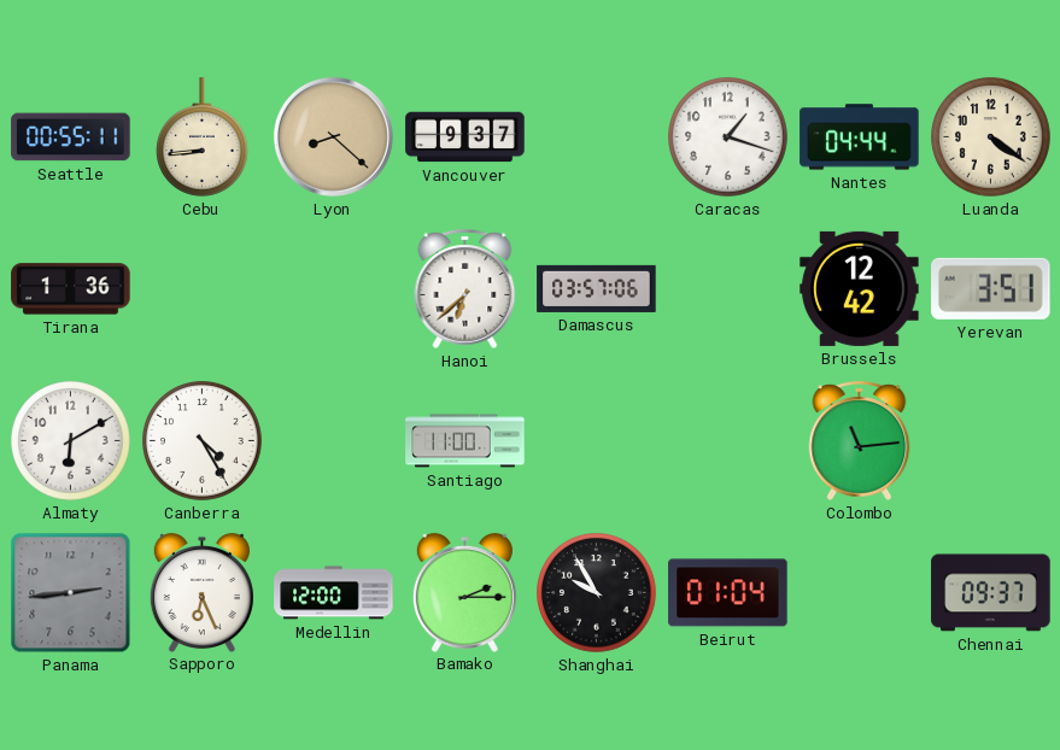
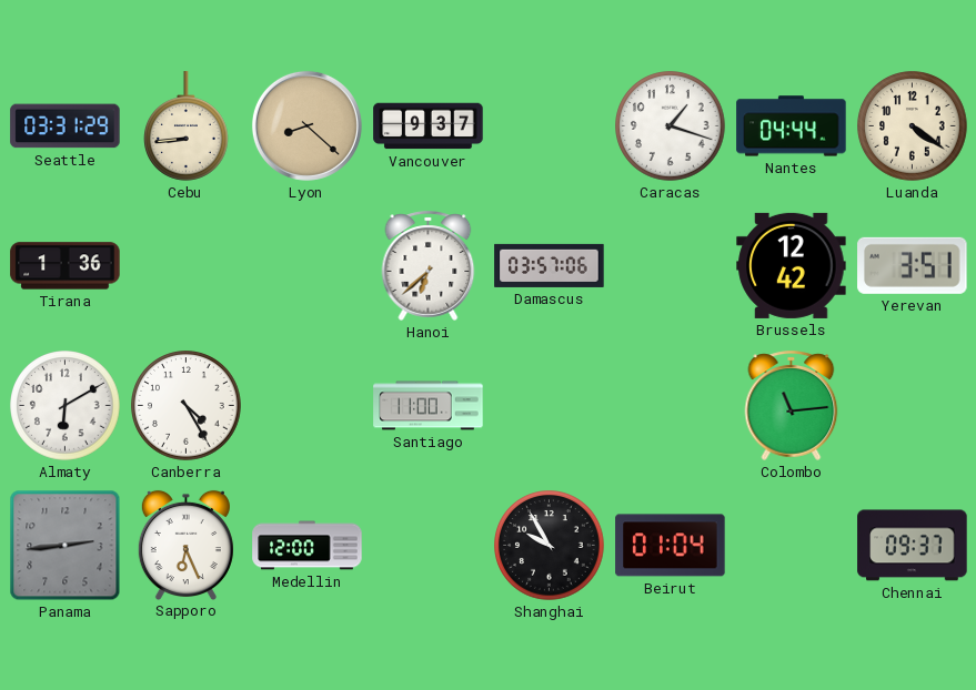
Seattle: 00:55 -> 03:31 (66, 126)
Bamako: 2:15 -> none (464, 592)
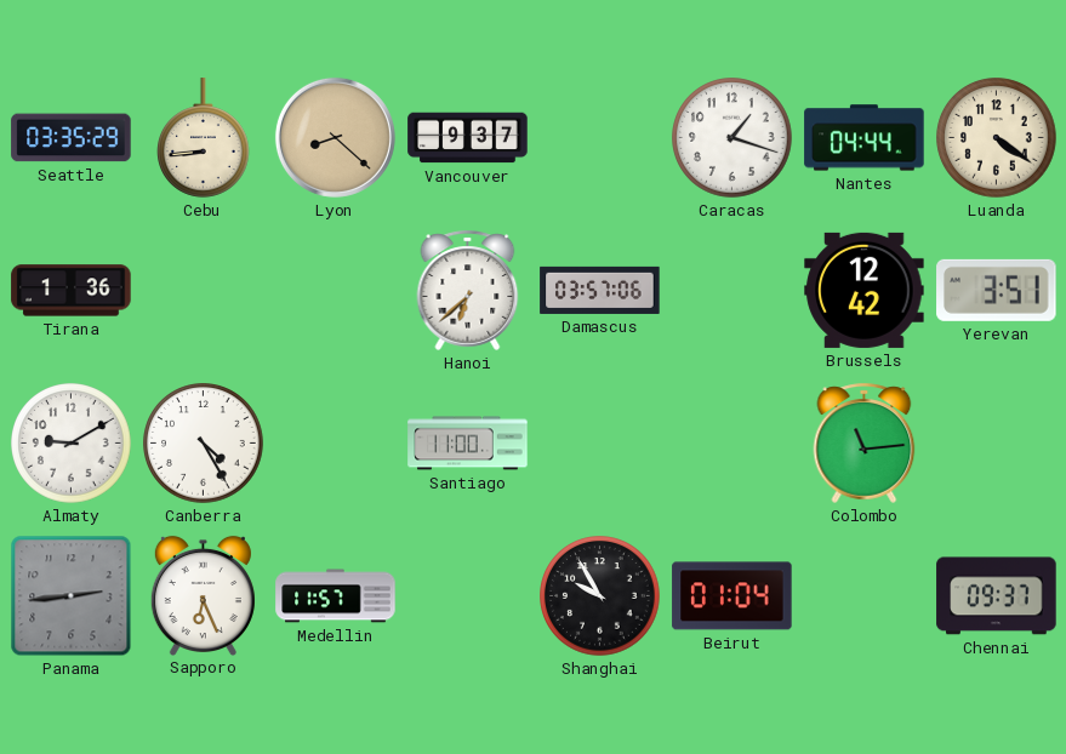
Seattle: 03:31 -> 03:35 (72, 138)
Almaty: 6:10 -> 9:10 (72, 444)
Medellin: 12:00 -> 11:57 (336, 596)
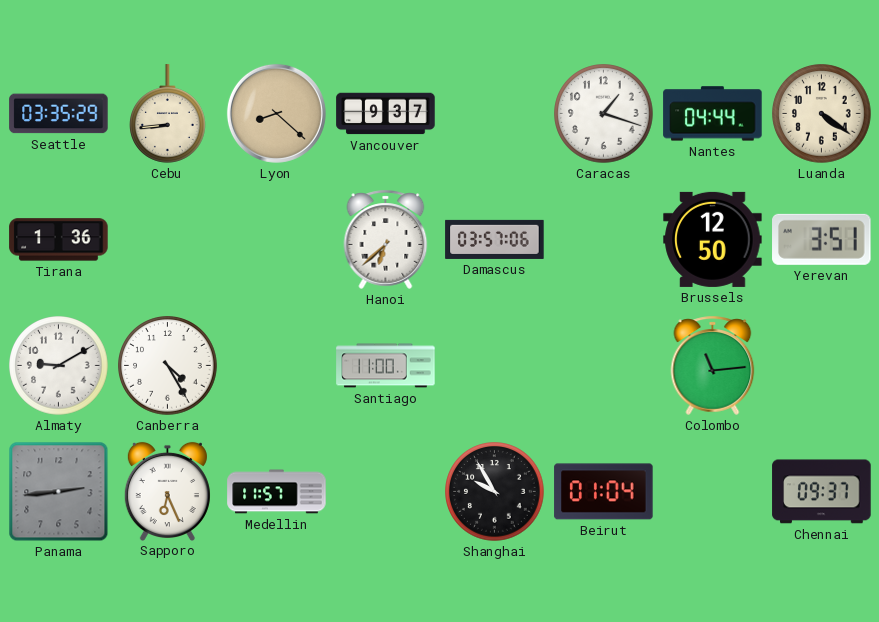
Brussels: 12:42 -> 12:50 (713, 239)
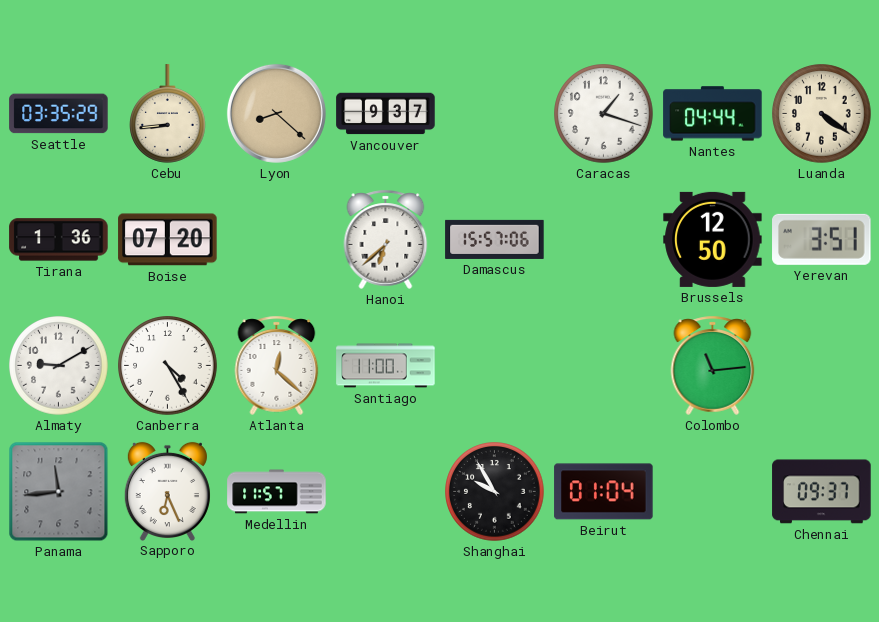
Boise: none -> 07:20 (168, 240)
Damascus: 03:57 -> 15:57 (495, 239)
Atlanta: none -> 12:22 (277, 365)
Panama: 2:44 -> 11:44 (59, 492)
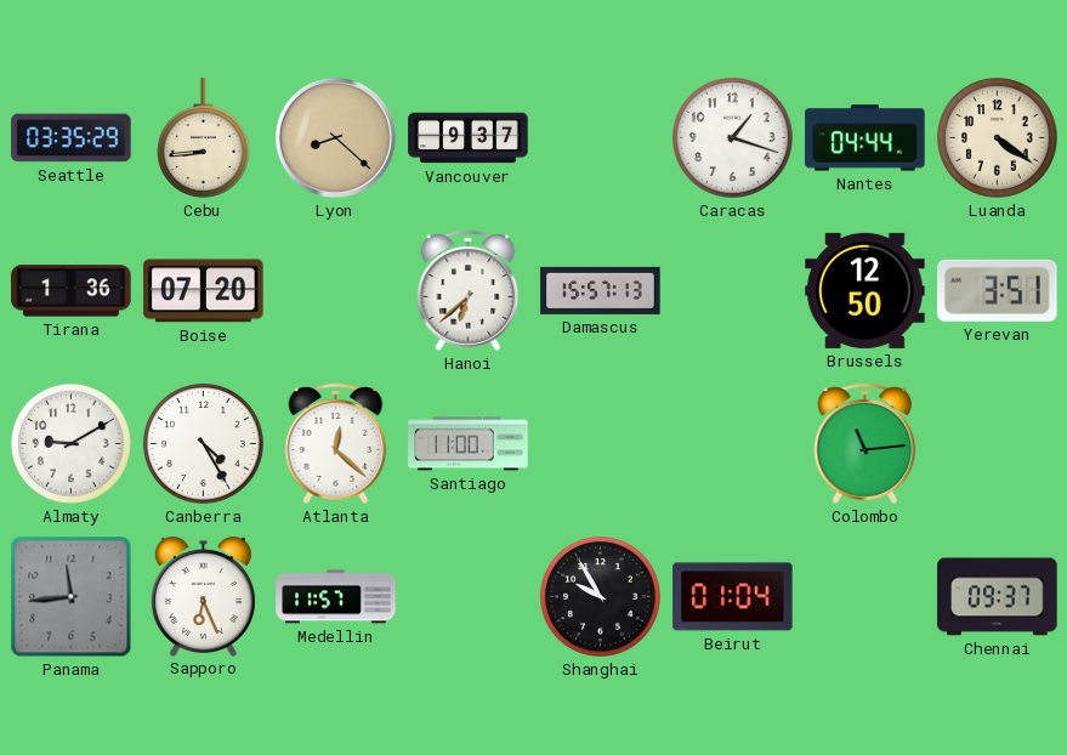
Damascus: 15:57:06 -> 15:57:13 (601, 290)
